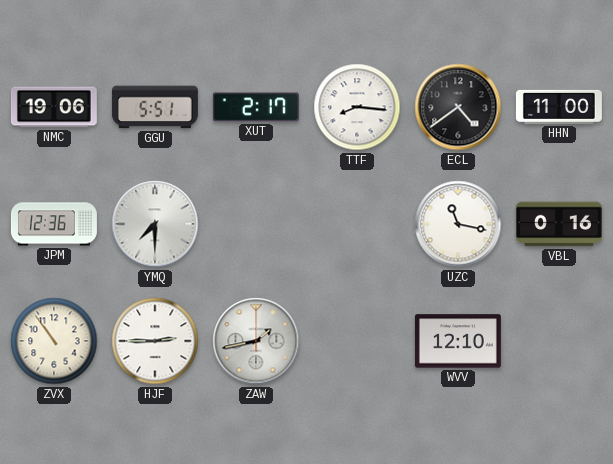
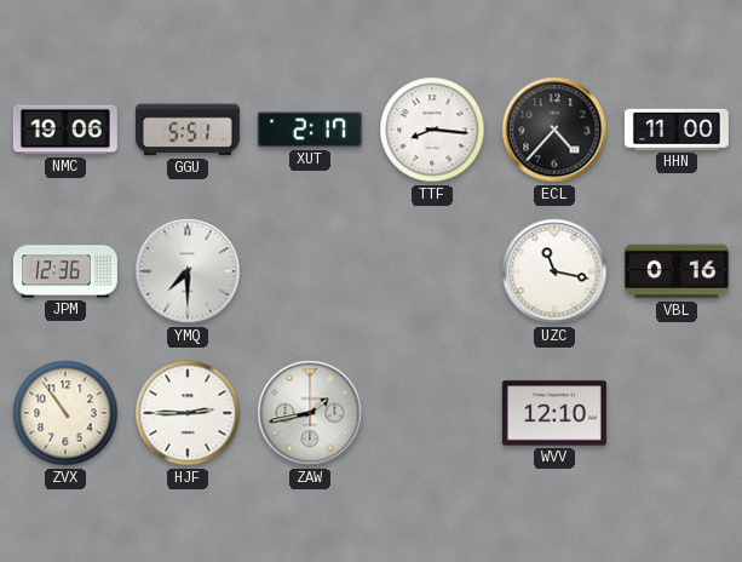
ECL: 4:39 -> 4:37 (554, 130)
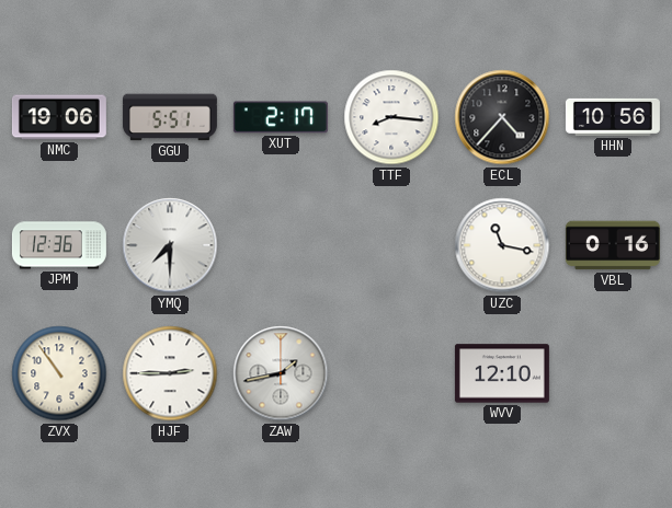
HHN: 11:00 -> 10:56 (613, 117)
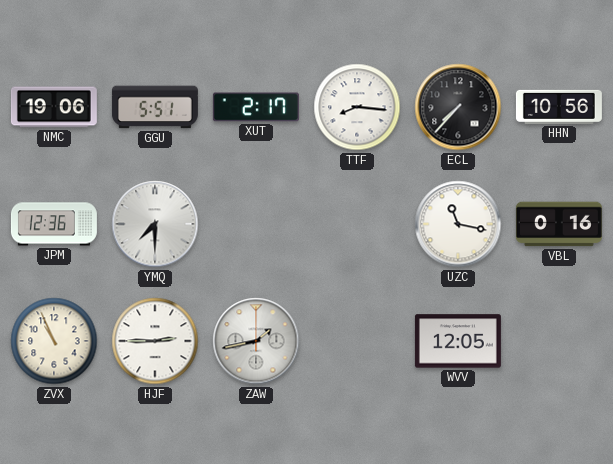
ECL: 4:37 -> 7:37 (458, 107)
ZVX: 10:54 -> 10:56 (54, 341)
WVV: 12:10 -> 12:05 (458, 341)
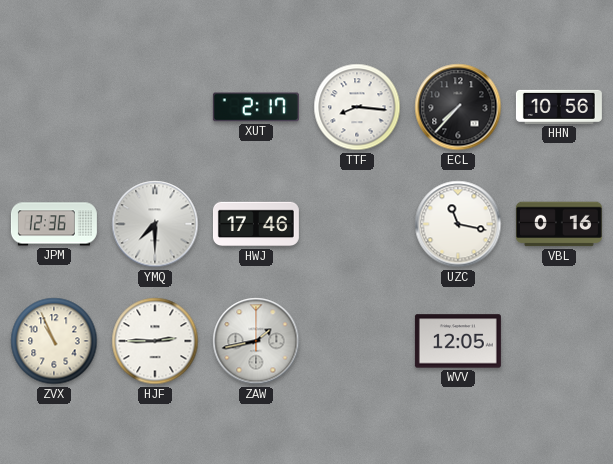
NMC: 19:06 -> none (54, 107)
GGU: 5:51 -> none (155, 107)
HWJ: none -> 17:46 (256, 224)
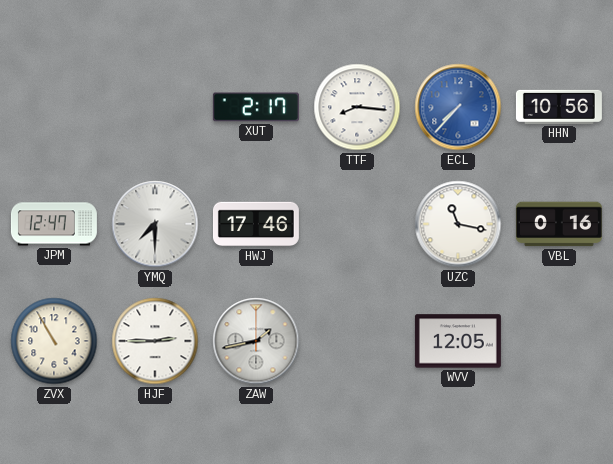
ECL dial: black -> blue (458, 107)
JPM: 12:36 -> 12:47 (54, 224)
ZVX: 10:56 -> 10:55 (54, 341)
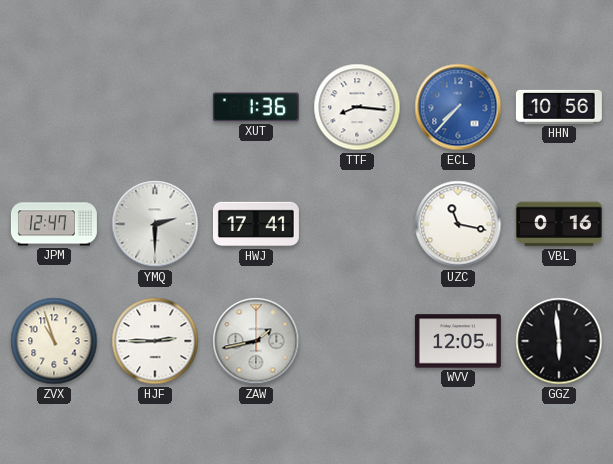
XUT: 2:17 -> 1:36 (256, 107)
YMQ: 7:30 -> 2:30 (155, 224)
HWJ: 17:46 -> 17:41 (256, 224)
ZVX: 10:55 -> 10:57 (54, 341)
GGZ: none -> 5:59 (559, 341)
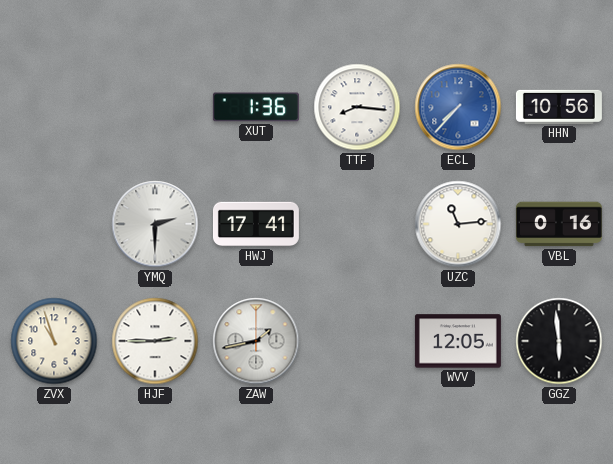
JPM: 12:47 -> none (54, 224)
UZC: 11:17 -> 11:14 (458, 224)
